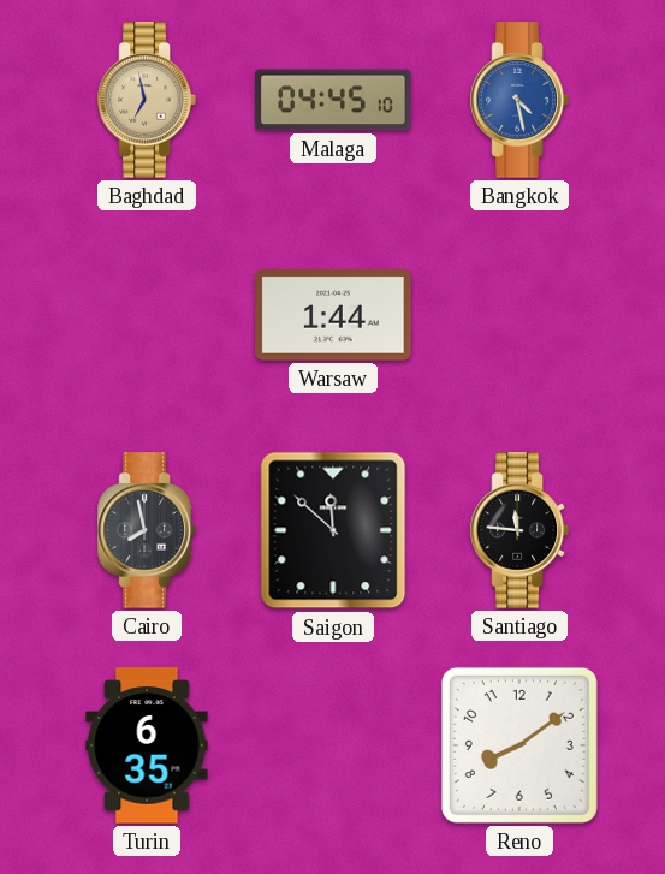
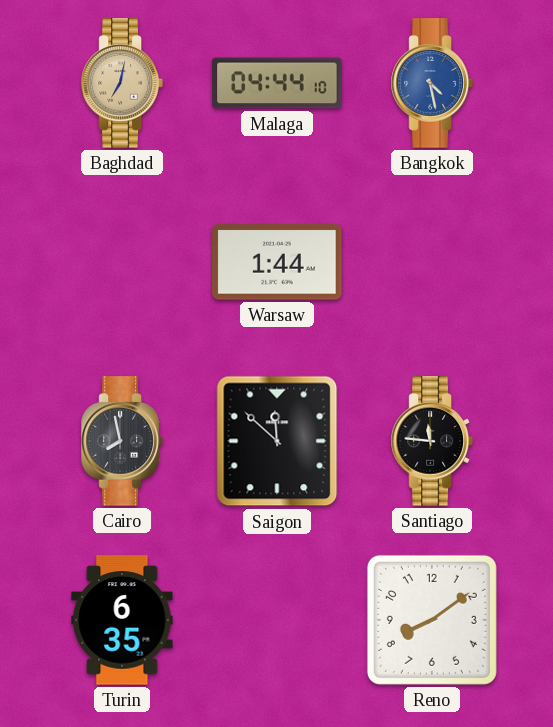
Baghdad: 6:58 -> 7:02 (122, 83)
Malaga: 04:45 -> 04:44 (277, 83)
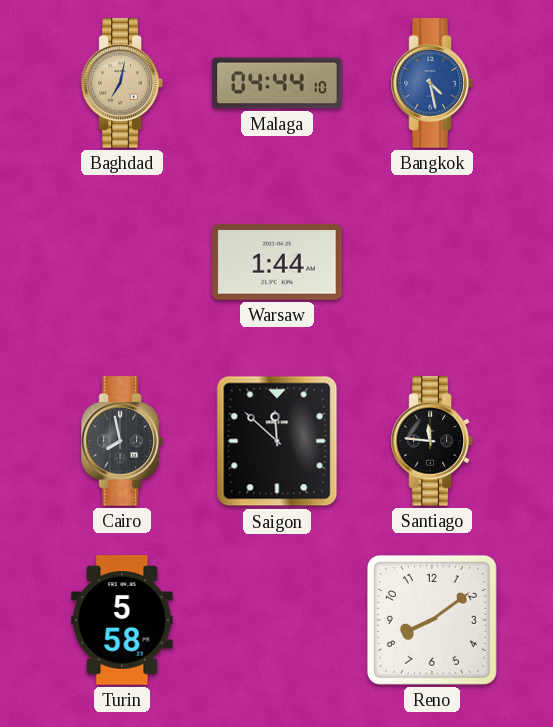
Turin: 6:35 -> 5:58 (122, 620)
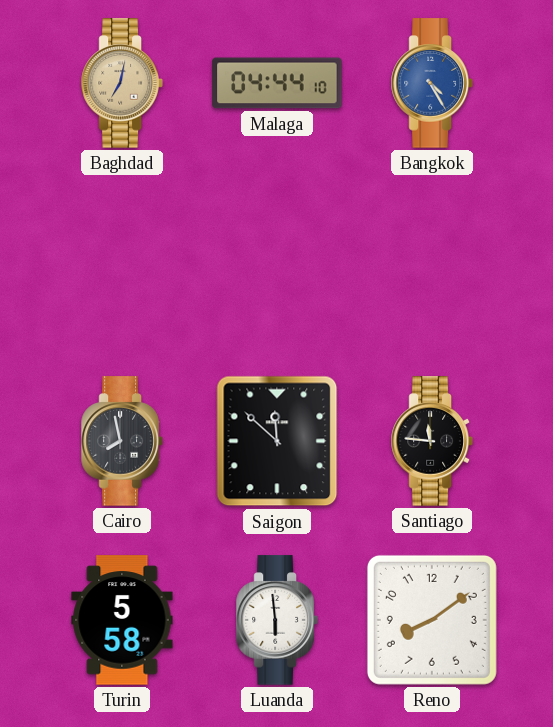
Bangkok: 4:28 -> 4:25 (432, 83)
Warsaw: 1:44 -> none (277, 262)
Luanda: none -> 5:59 (277, 620)
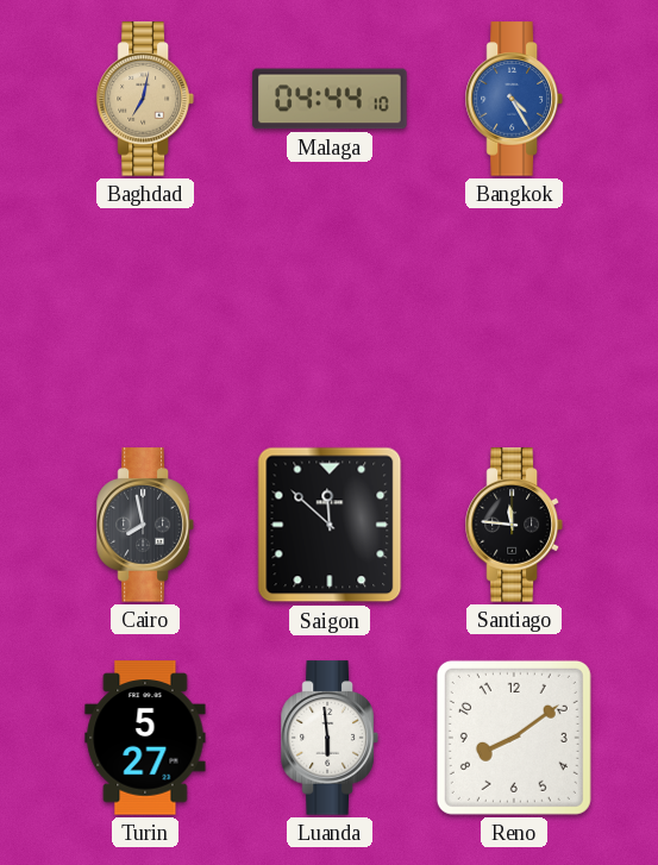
Turin: 5:58 -> 5:27 (145, 738)
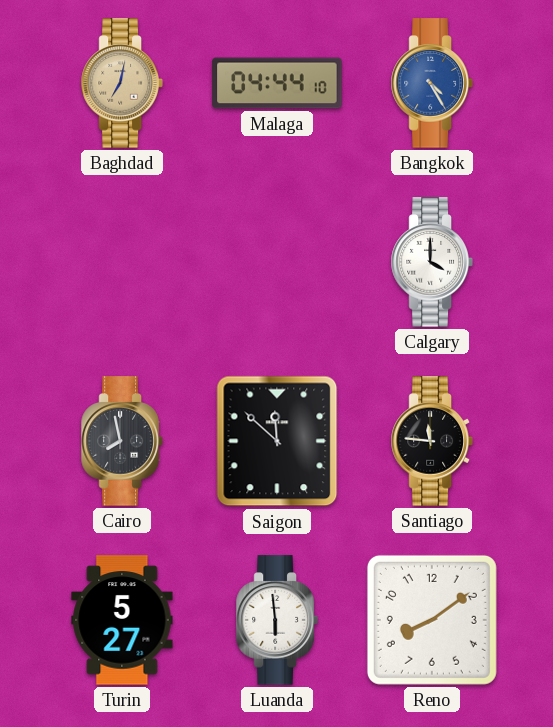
Calgary: none -> 4:00 (432, 262)
